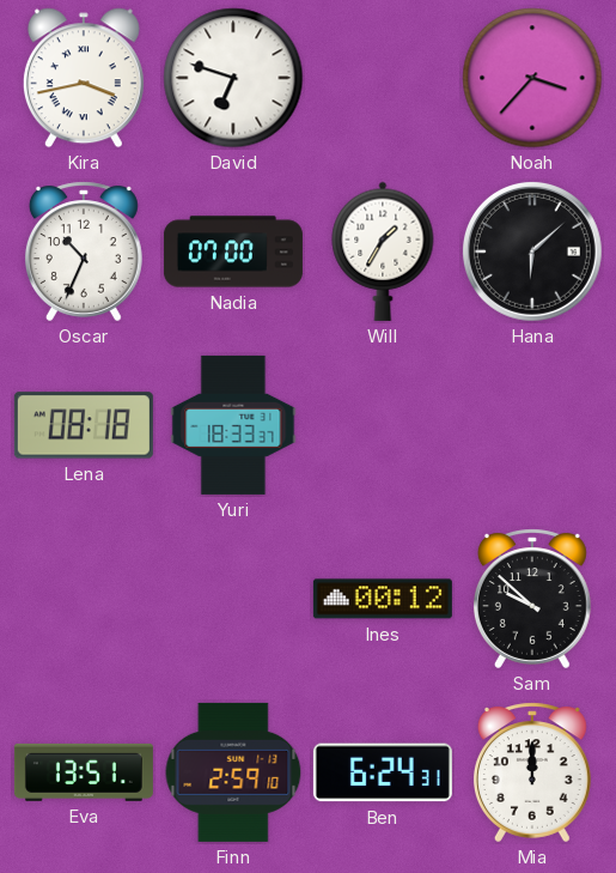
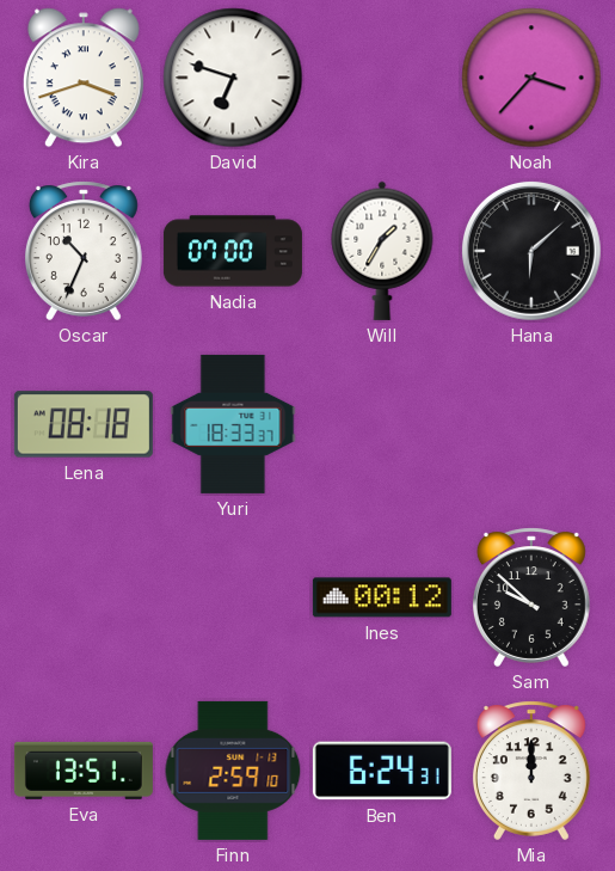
Kira: 3:43 -> 3:42 (84, 78)
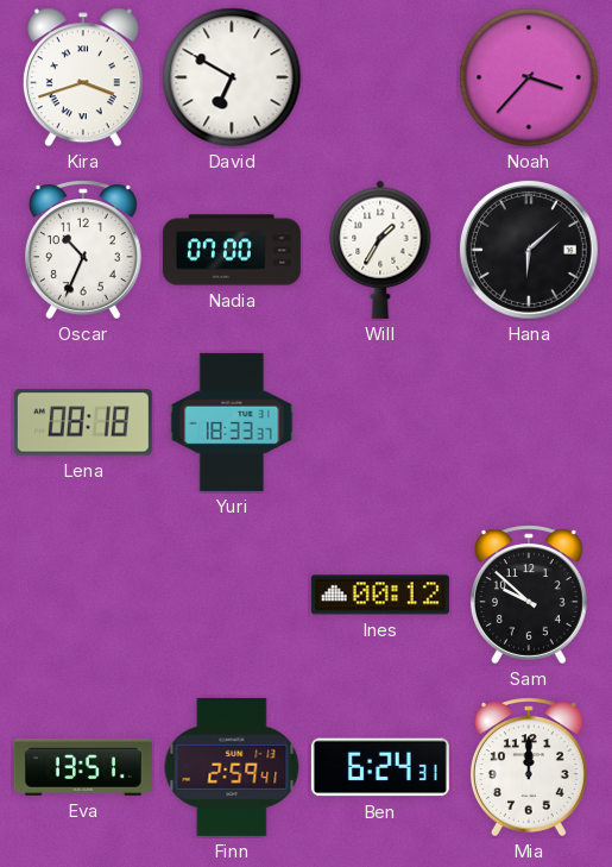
David: 6:48 -> 6:50 (232, 77)
Finn: 2:59:10 -> 2:59:41 (232, 767)
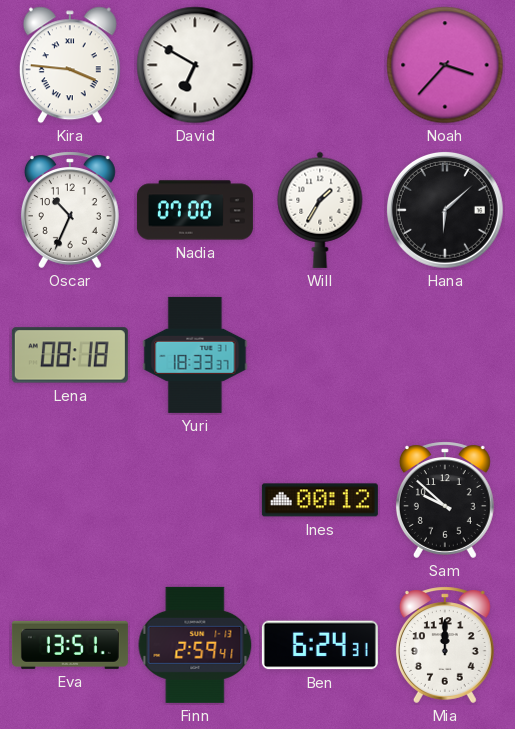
Kira: 3:42 -> 3:46 (70, 65)
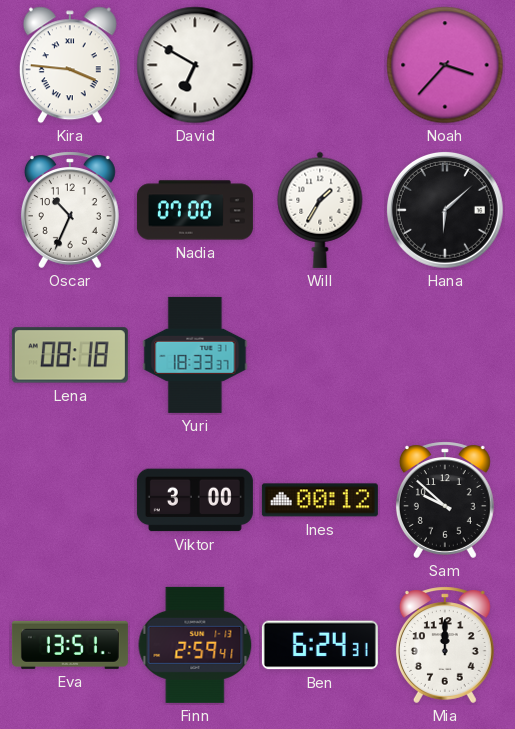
Viktor: none -> 3:00 (195, 500)
